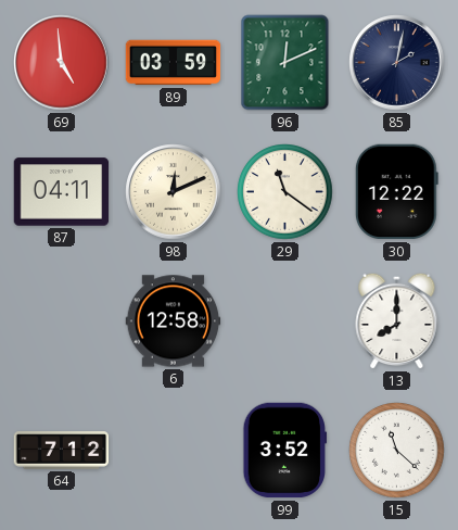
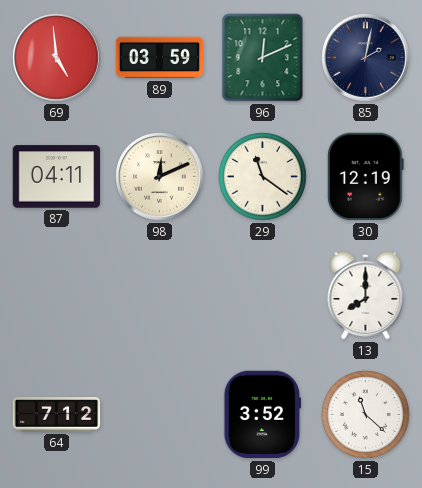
30: 12:22 -> 12:19 (365, 177)
6: 12:58 -> none (174, 321)
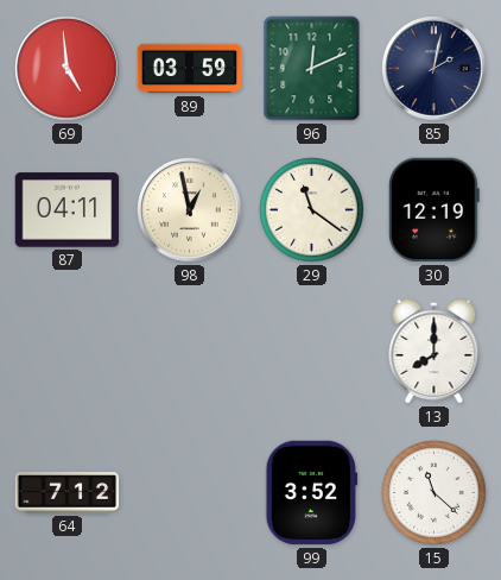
98: 12:11 -> 12:58 (190, 210)
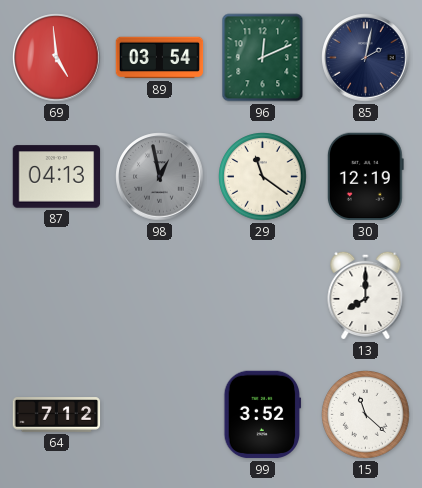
89: 03:59 -> 03:54 (160, 58)
87: 04:11 -> 04:13 (57, 177)
98 dial: cream -> grey (160, 177)
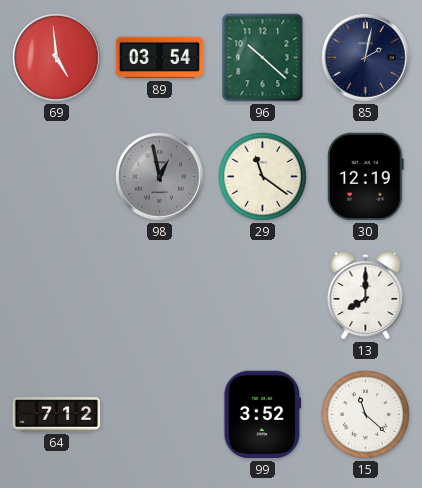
96: 12:11 -> 10:22 (263, 58)
87: 04:13 -> none (57, 177)
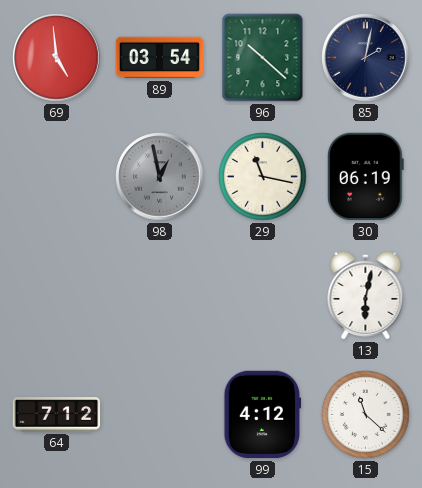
29: 11:21 -> 11:17 (263, 177)
30: 12:19 -> 06:19 (365, 177)
13: 8:00 -> 6:02 (366, 295)
99: 3:52 -> 4:12 (263, 415)
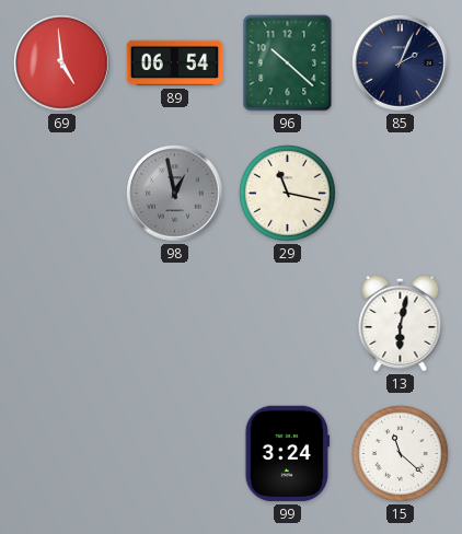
89: 03:54 -> 06:54 (175, 63)
85: 2:02 -> 2:04 (401, 63)
30: 06:19 -> none (365, 177)
64: 7:12 -> none (57, 415)
99: 4:12 -> 3:24 (288, 454)
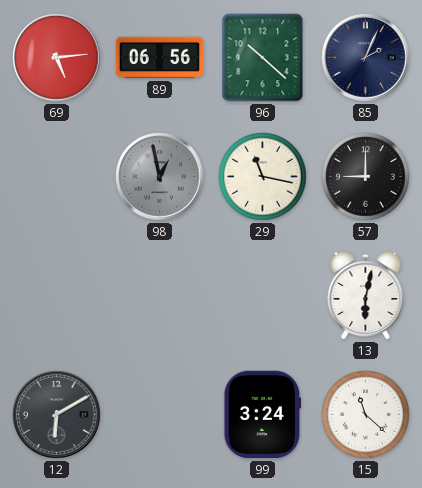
69: 4:59 -> 5:14 (57, 58)
89: 06:54 -> 06:56 (160, 58)
57: none -> 9:00 (366, 177)
12: none -> 6:10 (57, 415)
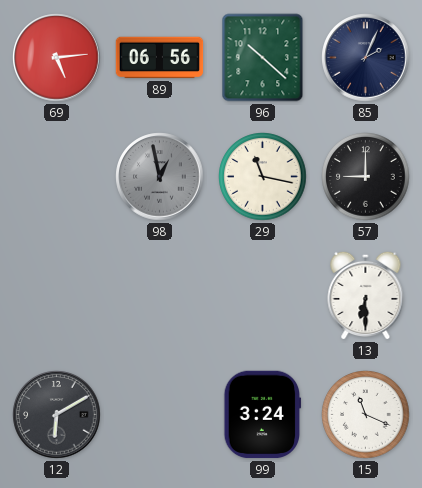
13: 6:02 -> 6:30 (366, 295)
15: 11:22 -> 11:19 (366, 415)
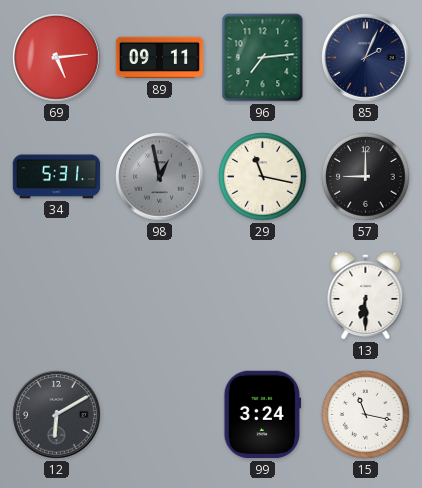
89: 06:56 -> 09:11 (160, 58)
96: 10:22 -> 7:14 (263, 58)
34: none -> 5:31 (57, 177)
15: 11:19 -> 11:17 (366, 415)
